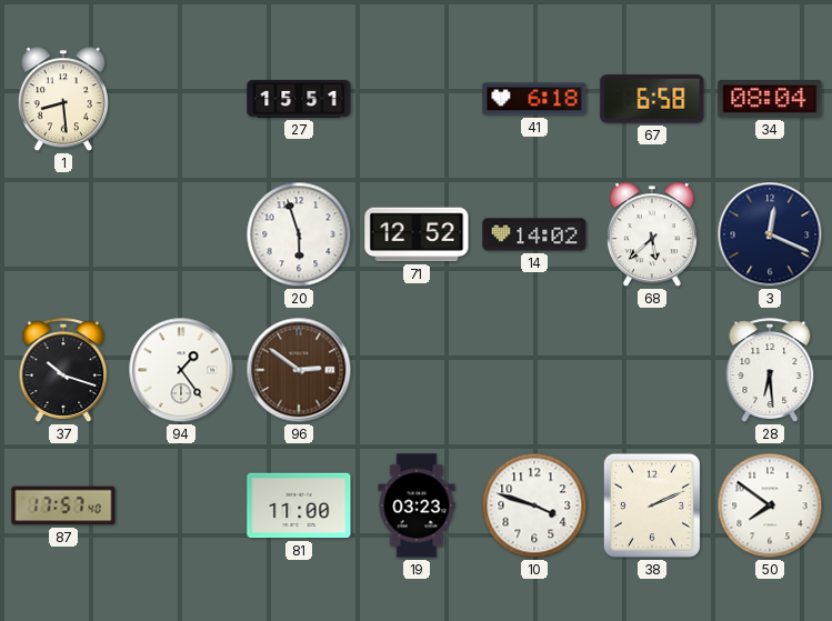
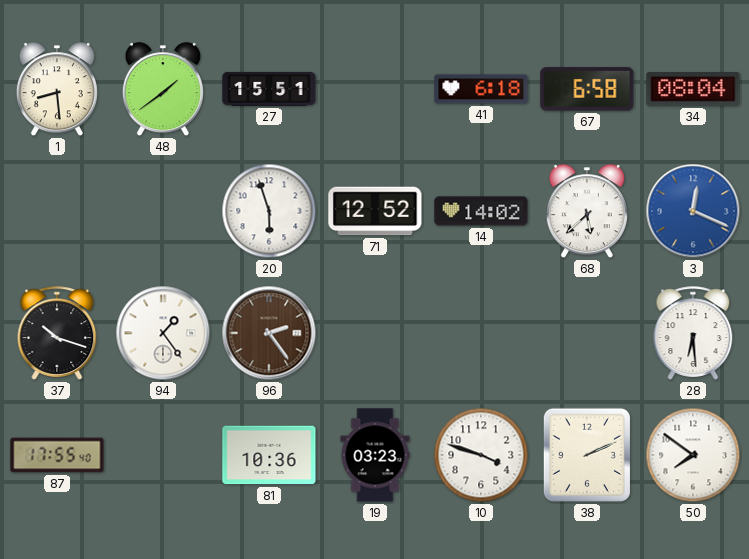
48: none -> 1:39 (163, 90)
3 dial: navy -> blue (693, 211)
96: 2:51 -> 2:24 (269, 333)
87: 17:57 -> 17:55 (57, 455)
81: 11:00 -> 10:36 (269, 455)
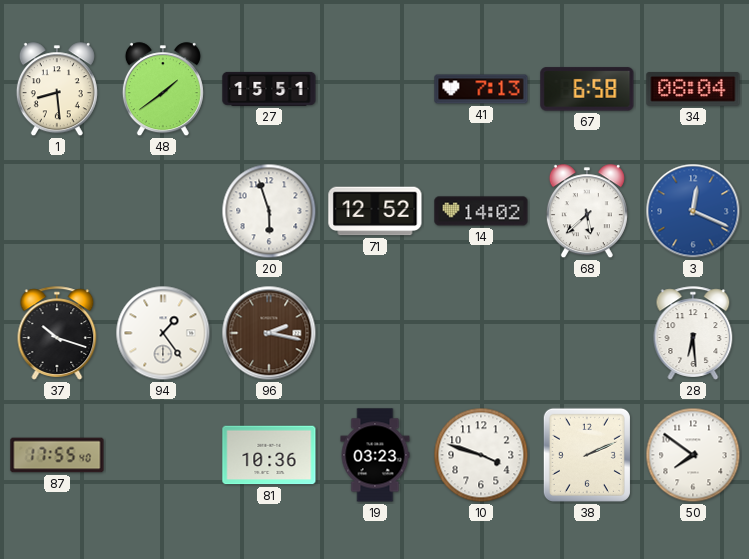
41: 6:18 -> 7:13 (481, 89)
96: 2:24 -> 2:17 (269, 333)
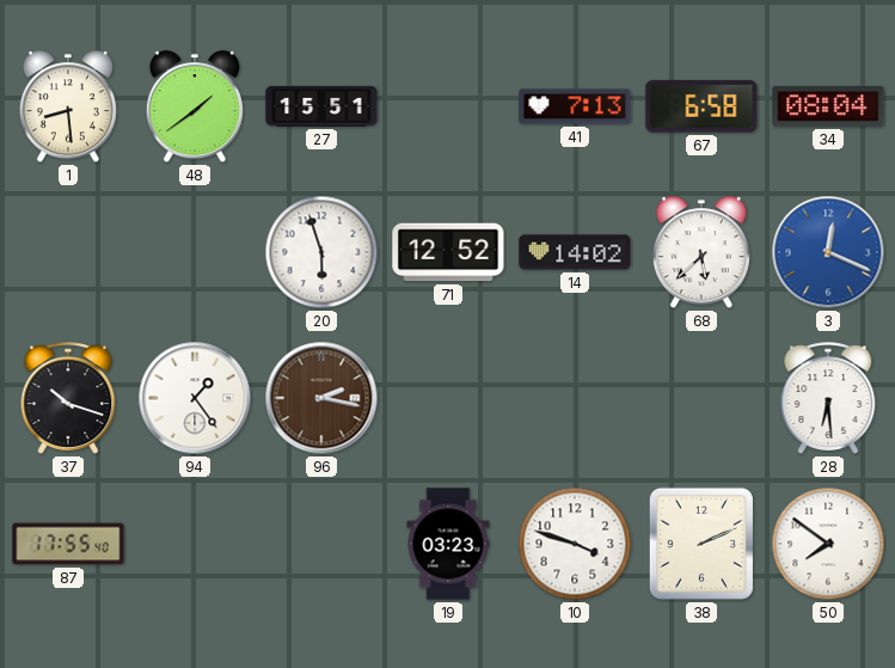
81: 10:36 -> none (269, 455)
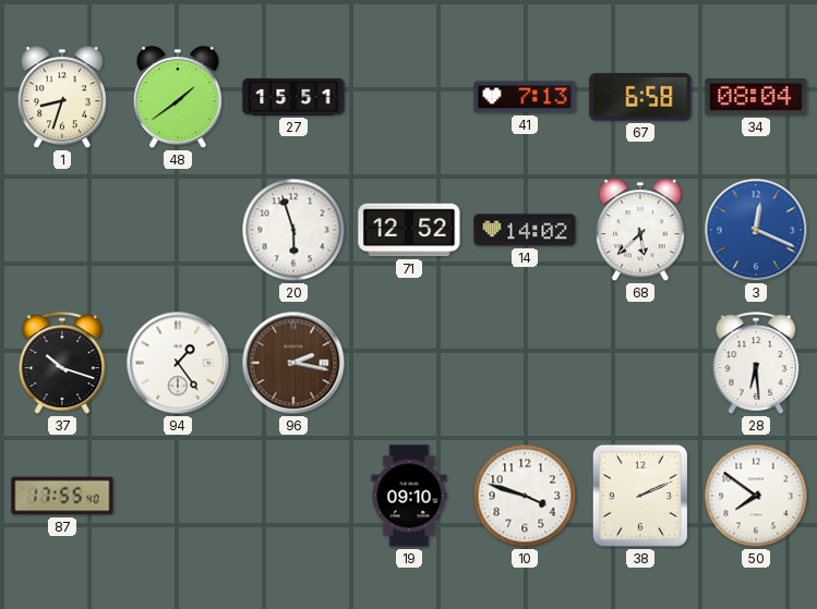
1: 8:29 -> 8:33 (62, 98)
19: 03:23 -> 09:10 (409, 496)
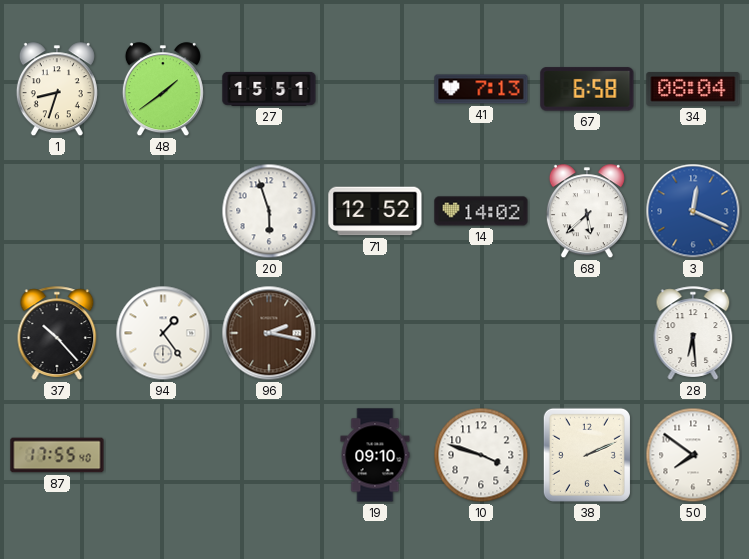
37: 10:18 -> 10:23 (57, 333)
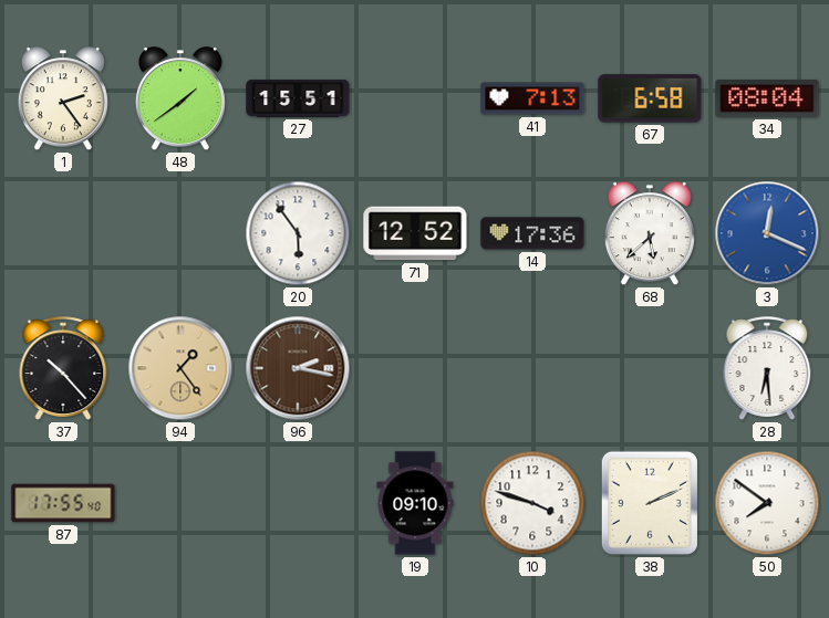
1: 8:33 -> 2:24 (63, 99)
20: 5:57 -> 5:54 (298, 233)
14: 14:02 -> 17:36 (532, 233)
94 dial: white -> champagne (180, 368)
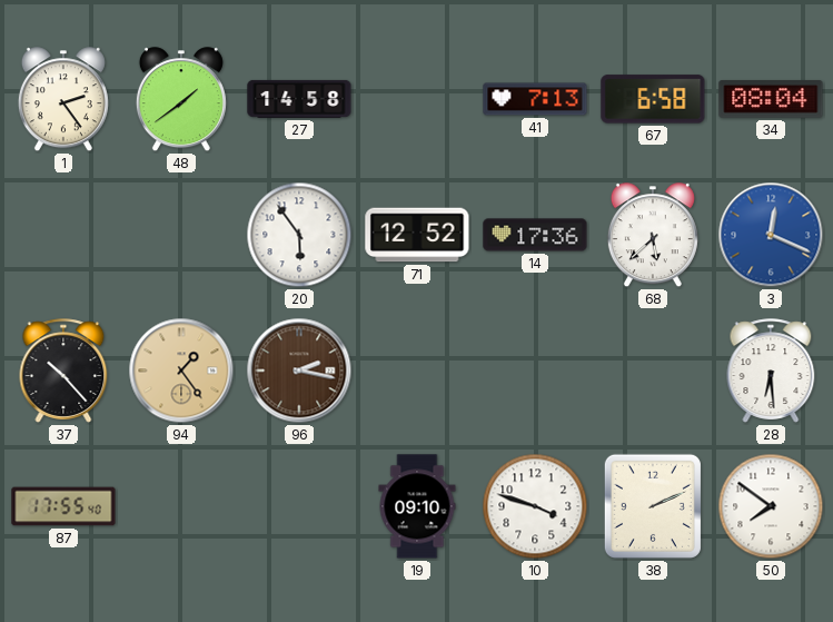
27: 15:51 -> 14:58 (299, 99)
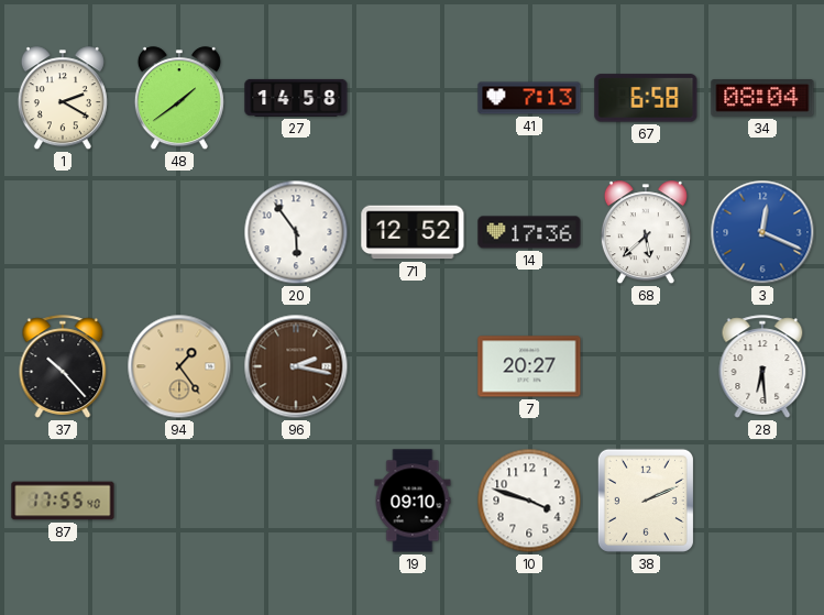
1: 2:24 -> 2:20 (63, 99)
7: none -> 20:27 (529, 366)
50: 7:51 -> none (771, 506)
